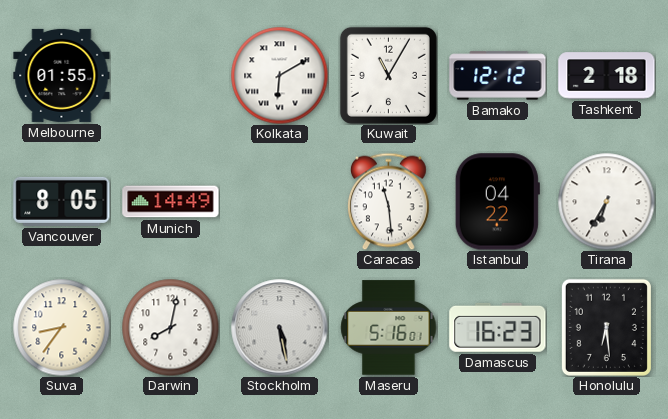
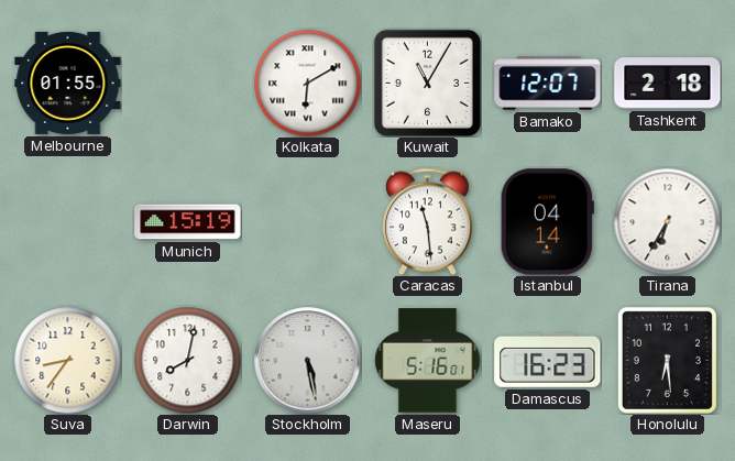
Bamako: 12:12 -> 12:07 (548, 84)
Vancouver: 8:05 -> none (62, 201)
Munich: 14:49 -> 15:19 (188, 222)
Istanbul: 04:22 -> 04:14 (547, 222)
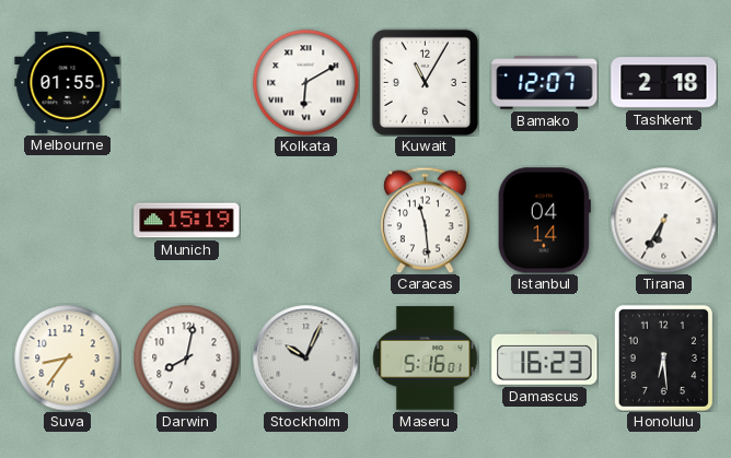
Stockholm: 5:28 -> 10:04 (306, 359)
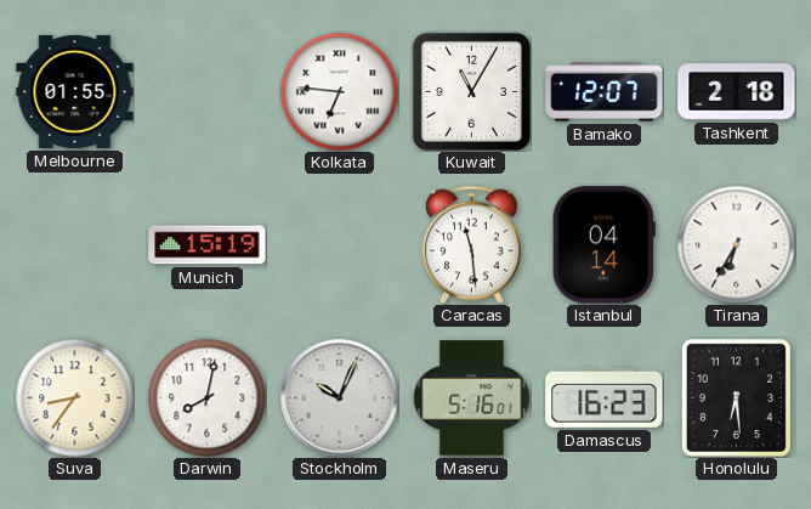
Kolkata: 6:10 -> 6:46 (339, 91)
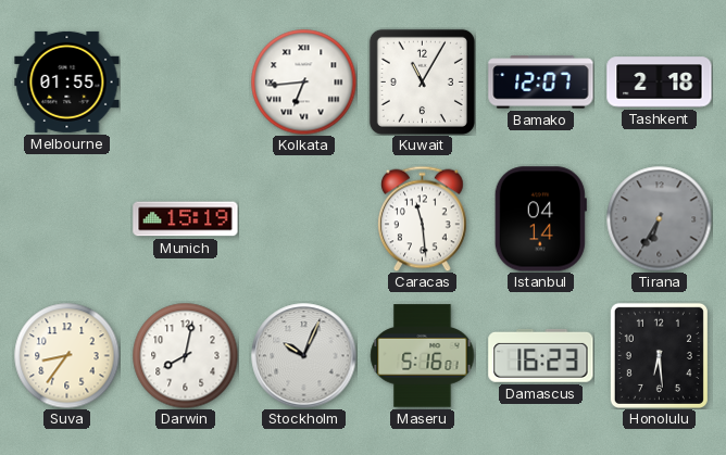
Kolkata: 6:46 -> 6:44 (303, 81)
Tirana dial: white -> grey (659, 218)
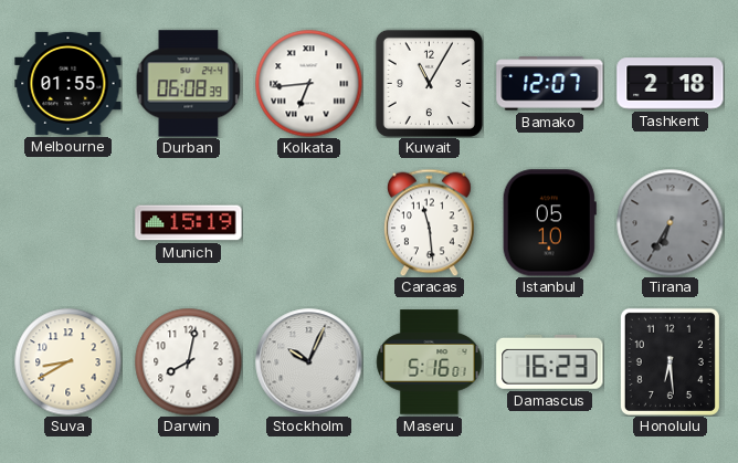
Durban: none -> 06:08 (189, 84)
Istanbul: 04:14 -> 05:10 (549, 223)
Suva: 8:36 -> 8:40 (67, 361)
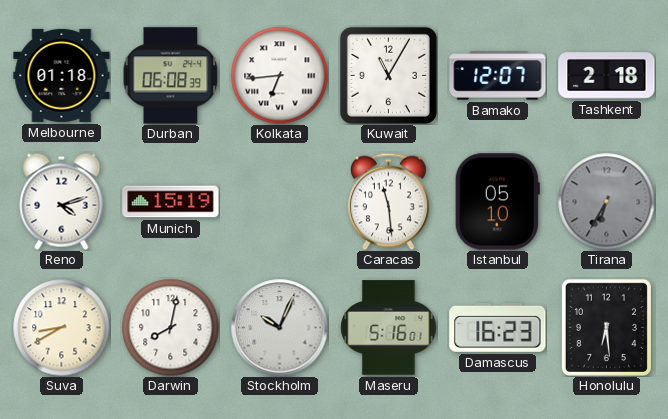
Melbourne: 01:55 -> 01:18 (62, 75)
Reno: none -> 4:12 (62, 201)
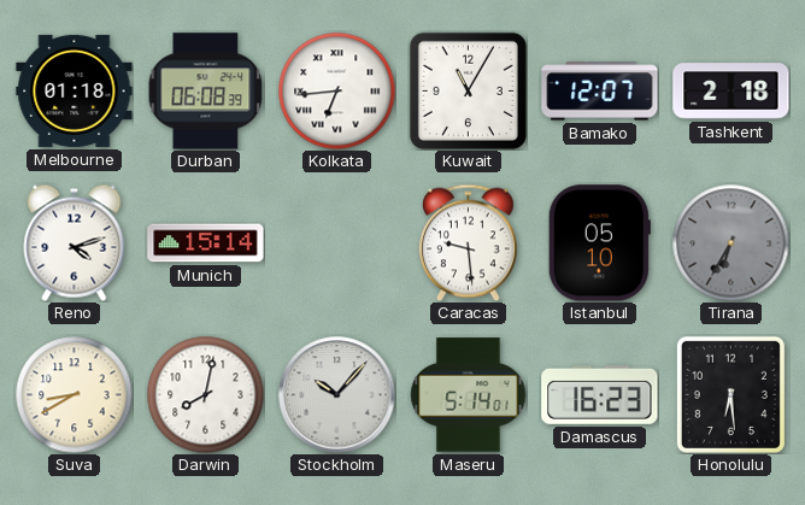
Munich: 15:19 -> 15:14 (206, 243)
Caracas: 11:29 -> 9:29 (469, 242)
Stockholm: 10:04 -> 10:07 (337, 395)
Maseru: 5:16 -> 5:14 (469, 395)
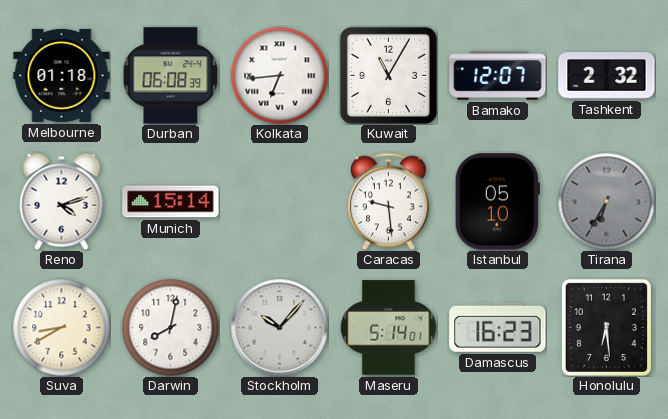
Tashkent: 2:18 -> 2:32 (607, 76)
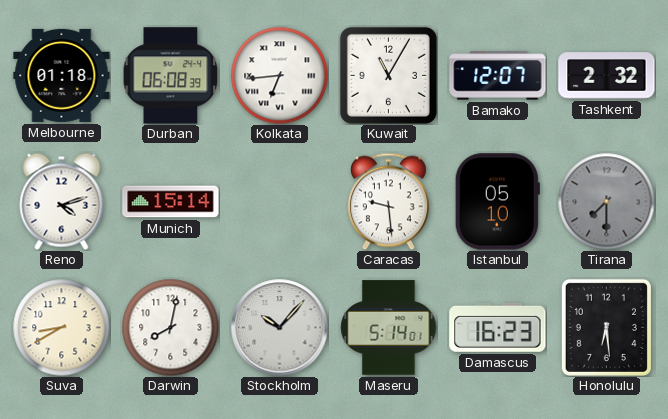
Tirana: 6:35 -> 7:30 (606, 201)
